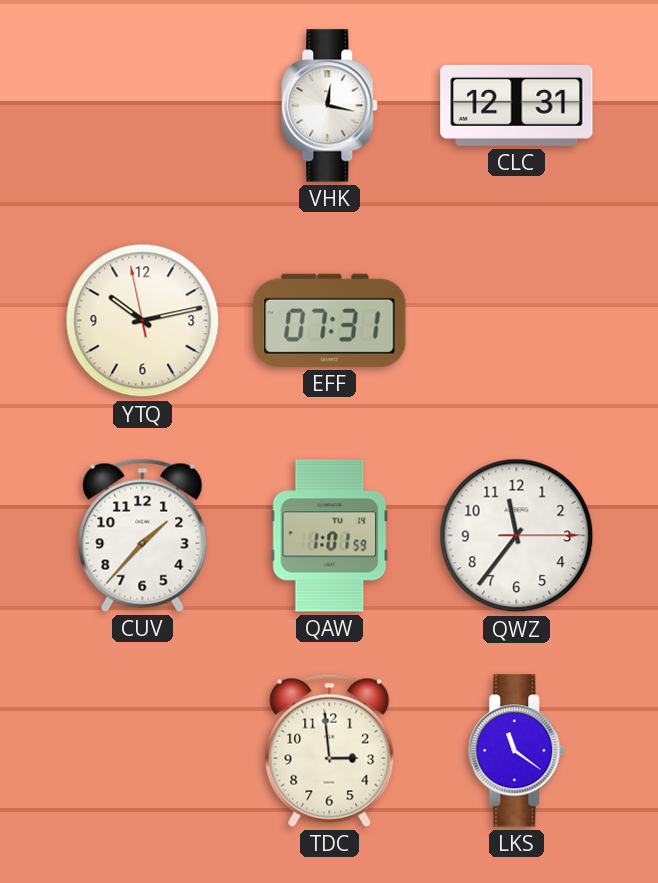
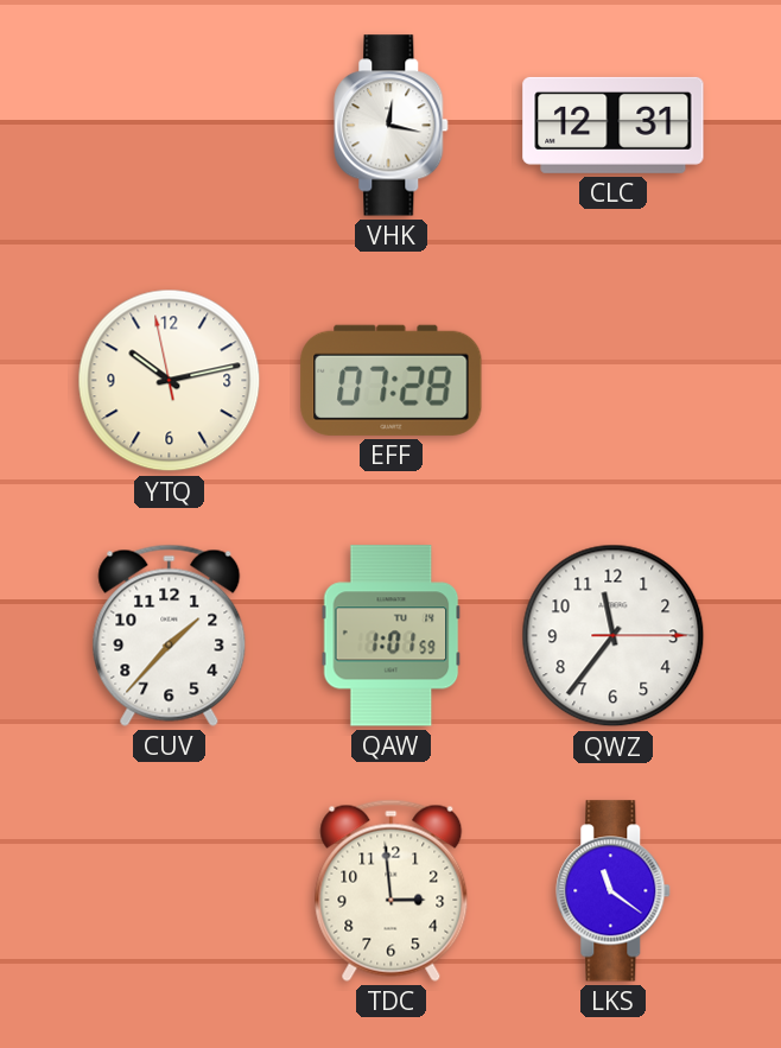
EFF: 07:31 -> 07:28 (392, 380)
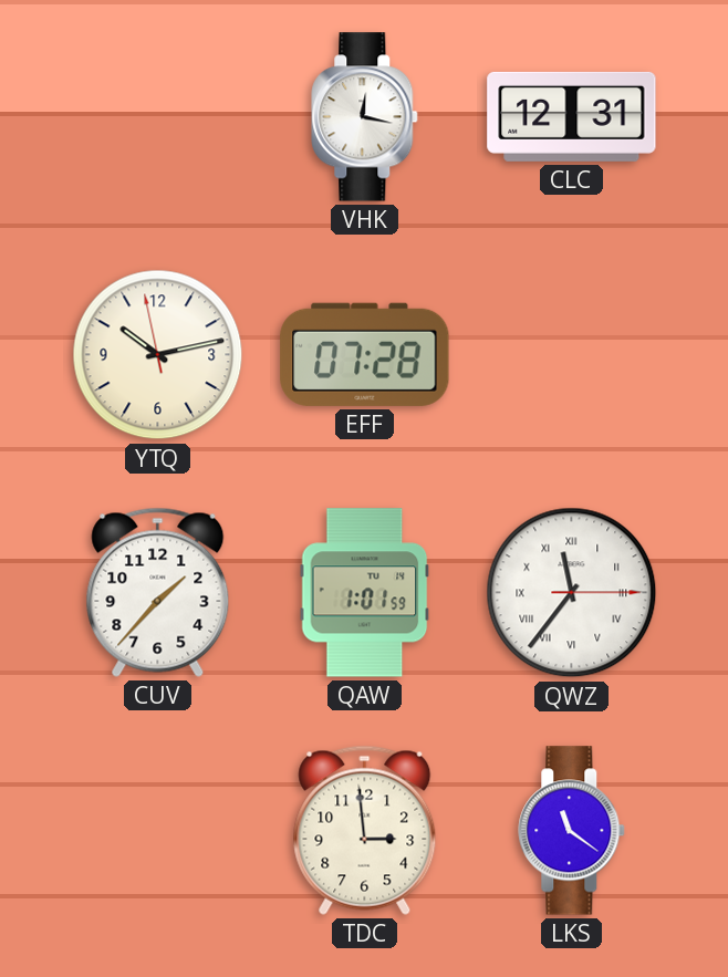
QWZ numerals: Arabic -> Roman (572, 593)
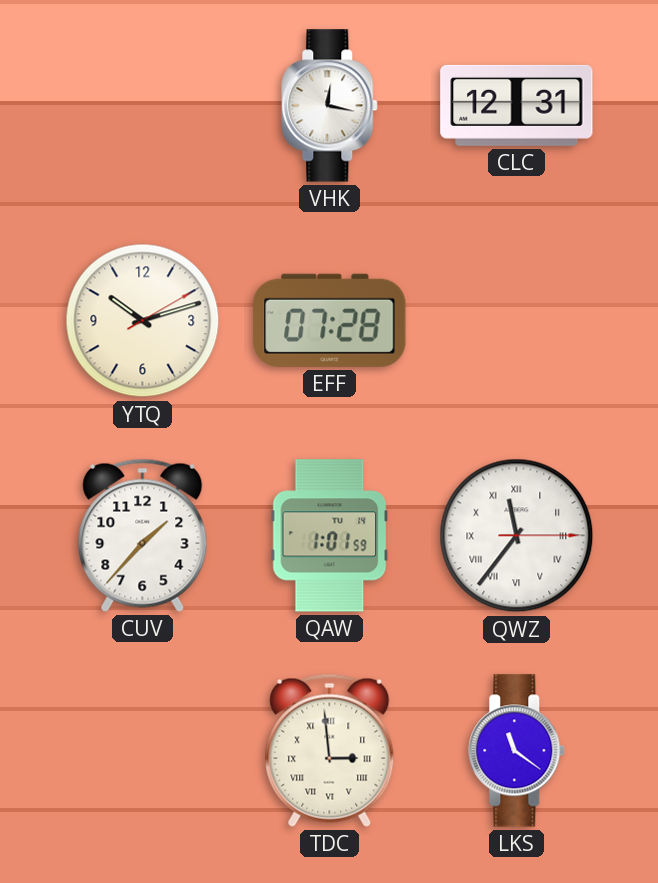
YTQ: 10:12:58 -> 10:12:10 (143, 321)
TDC numerals: Arabic -> Roman (330, 750)
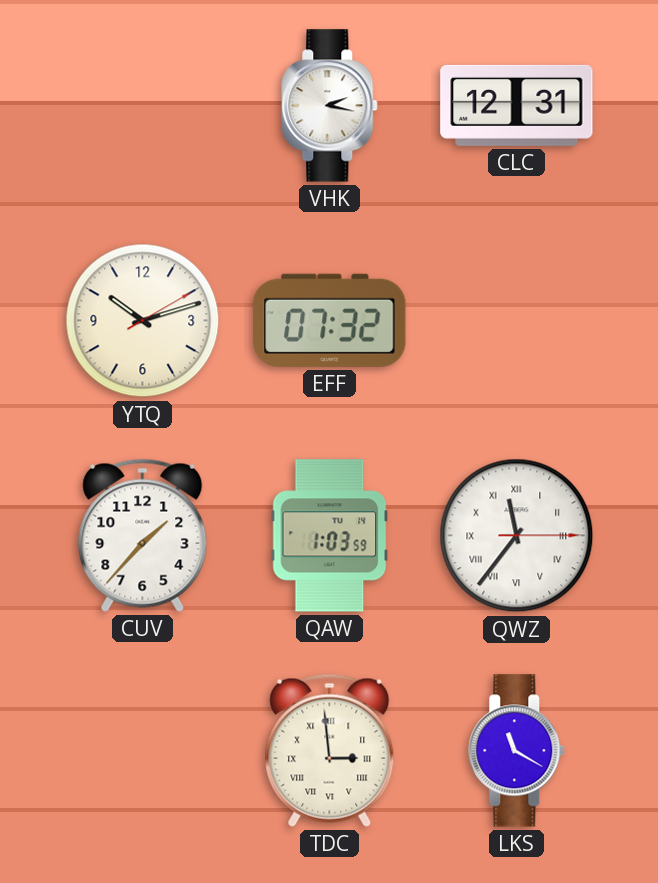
VHK: 12:17 -> 2:17 (330, 106)
EFF: 07:28 -> 07:32 (330, 320)
QAW: 1:01 -> 1:03 (330, 536)
LKS: 11:21 -> 11:20 (517, 751)
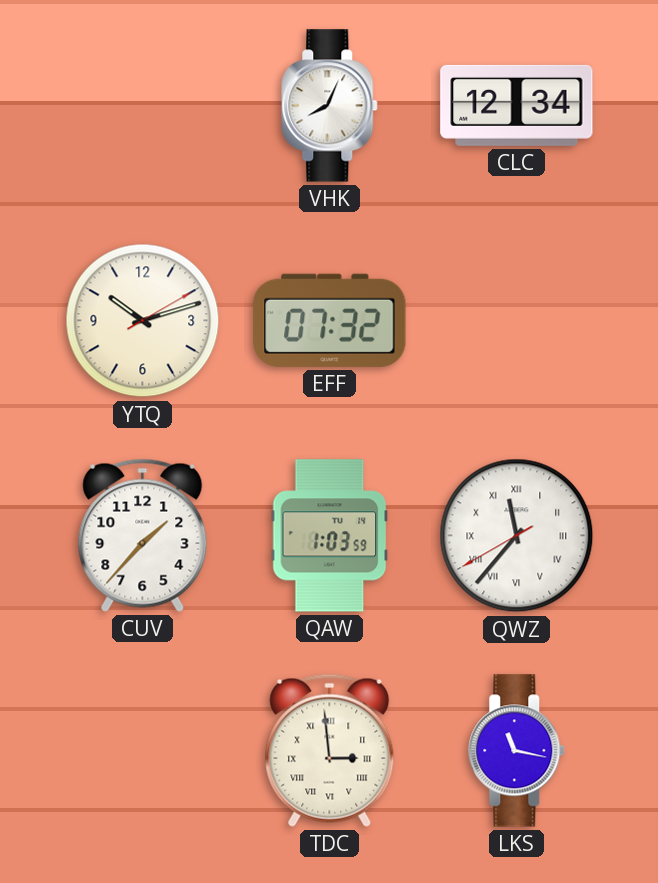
VHK: 2:17 -> 8:04 (330, 106)
CLC: 12:31 -> 12:34 (517, 105)
QWZ: 11:36:15 -> 11:36:40 (517, 536)
LKS: 11:20 -> 11:17 (517, 751)
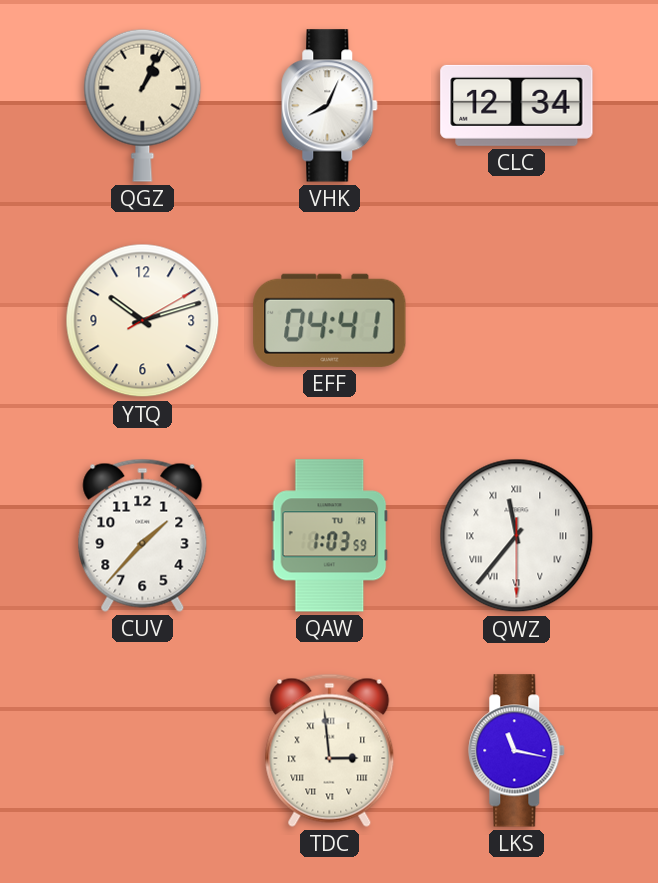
QGZ: none -> 1:04 (143, 105)
EFF: 07:32 -> 04:41 (330, 320)
QWZ: 11:36:40 -> 11:36:30 (517, 536)
